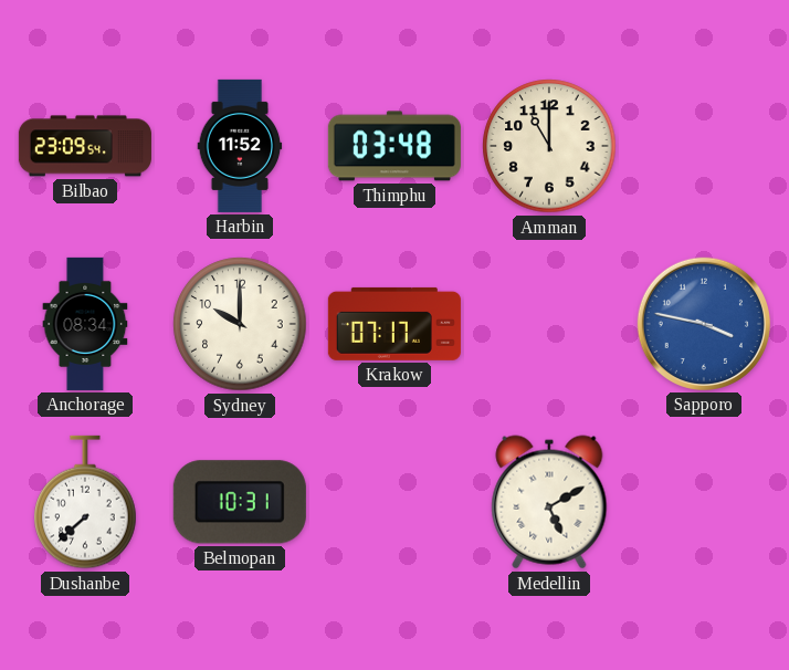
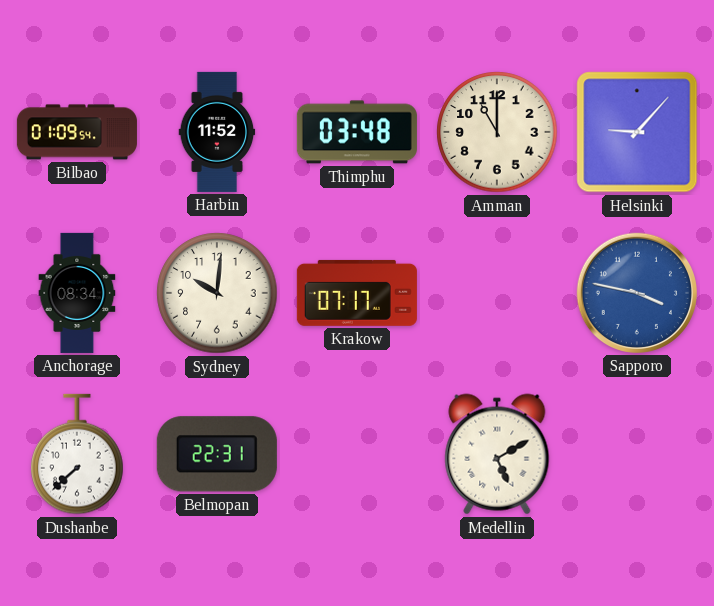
Bilbao: 23:09 -> 01:09 (77, 132)
Helsinki: none -> 9:07 (637, 132)
Sydney: 10:00 -> 10:01 (217, 293)
Belmopan: 10:31 -> 22:31 (217, 454)
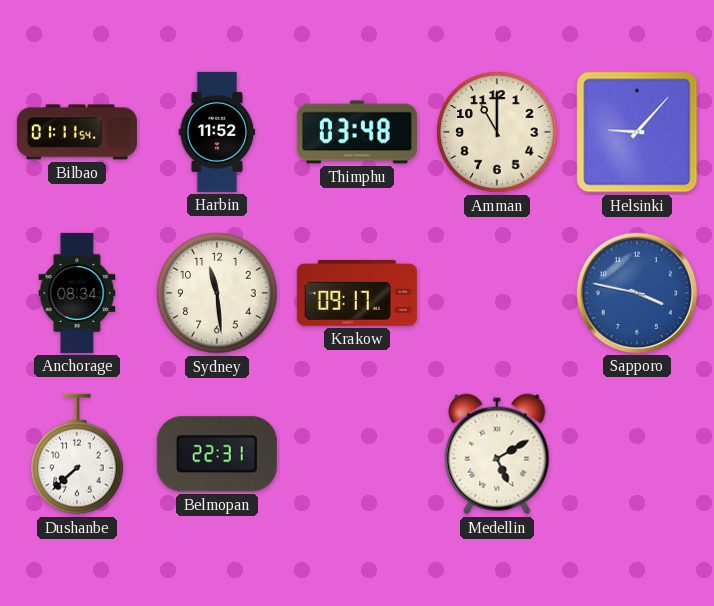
Bilbao: 01:09 -> 01:11 (77, 132)
Sydney: 10:01 -> 11:29 (217, 293)
Krakow: 07:17 -> 09:17 (357, 293)
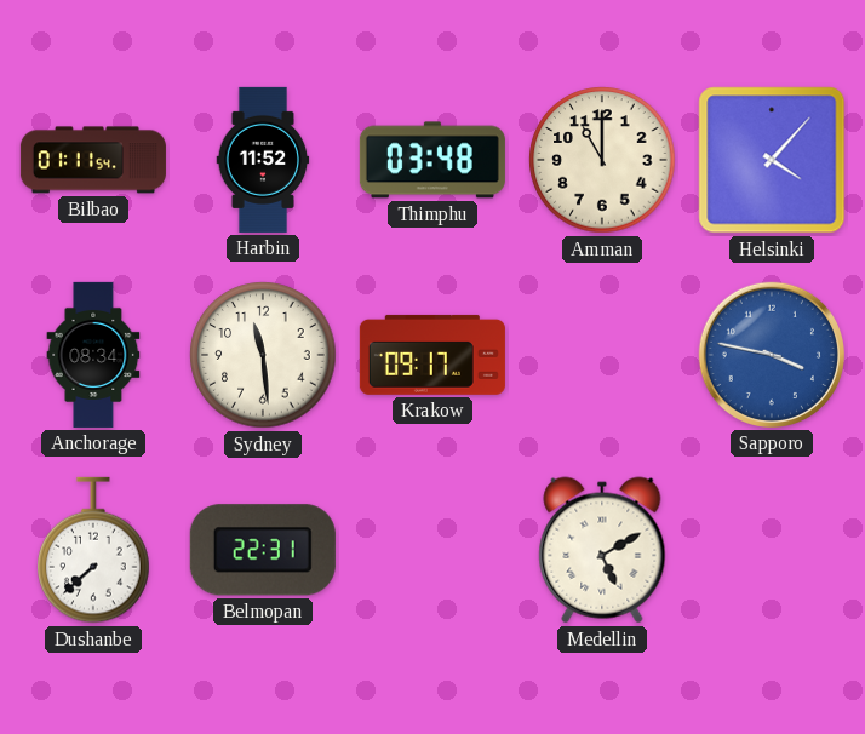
Helsinki: 9:07 -> 4:07 (772, 160)
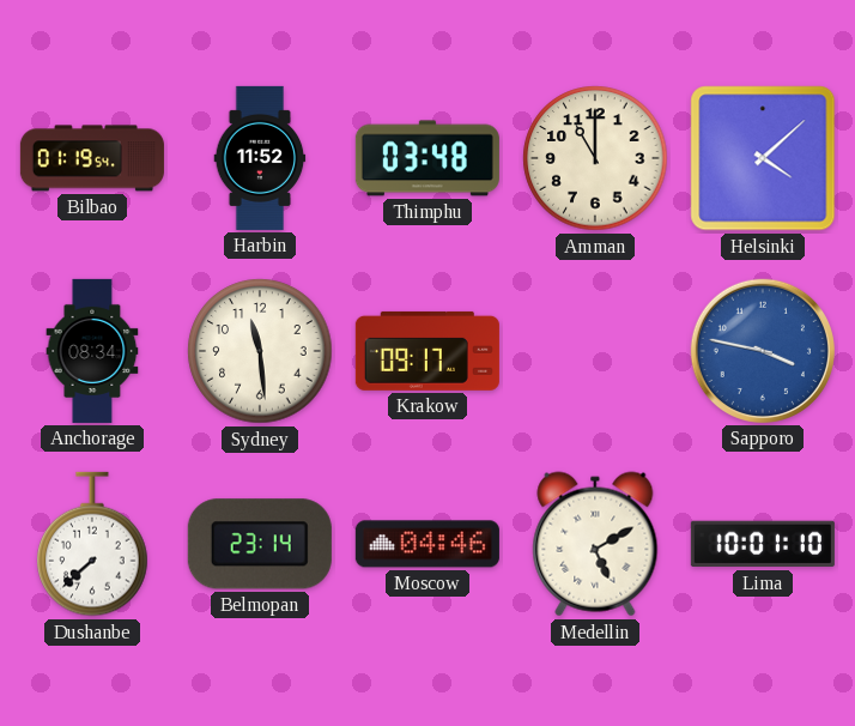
Bilbao: 01:11 -> 01:19 (92, 158)
Helsinki: 4:07 -> 4:08 (763, 158)
Belmopan: 22:31 -> 23:14 (260, 544)
Moscow: none -> 04:46 (427, 544)
Lima: none -> 10:01 (763, 544)
